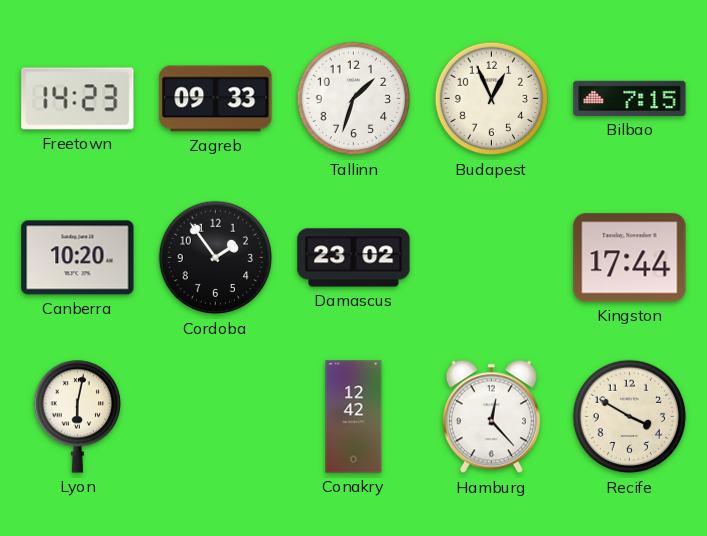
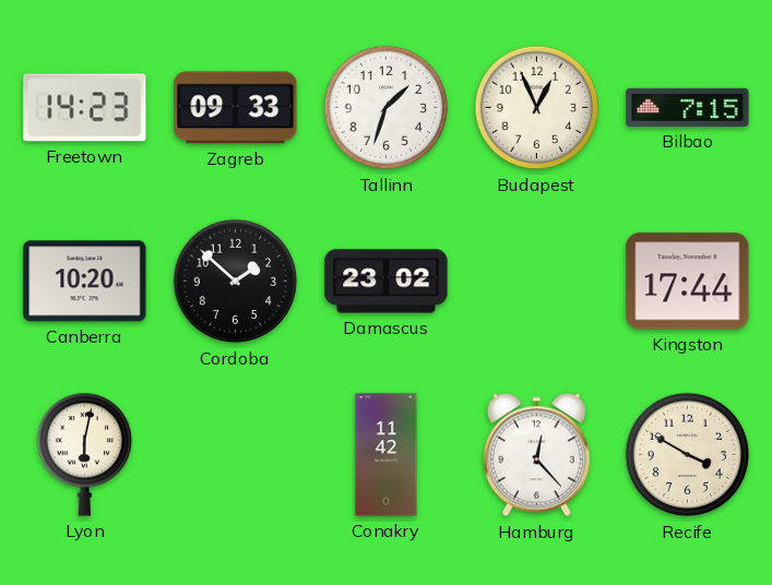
Cordoba: 1:54 -> 1:52 (236, 282)
Conakry: 12:42 -> 11:42 (387, 455)
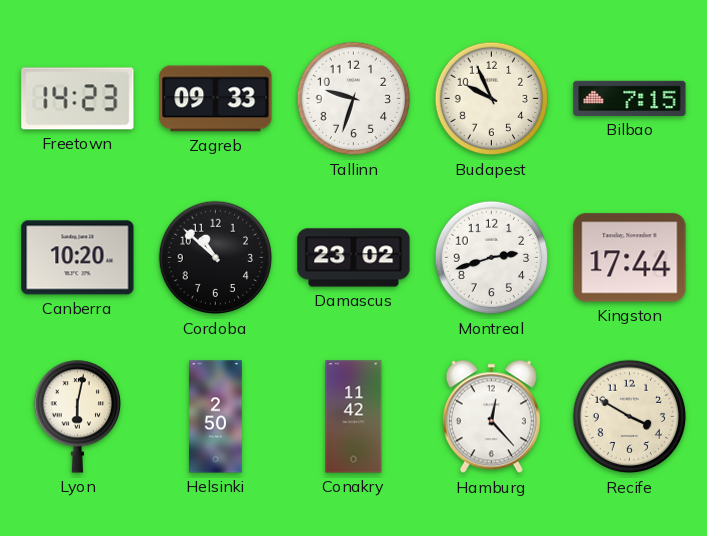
Tallinn: 1:33 -> 9:33 (354, 99)
Budapest: 12:56 -> 9:56 (492, 99)
Cordoba: 1:52 -> 10:52 (216, 258)
Montreal: none -> 2:42 (492, 258)
Helsinki: none -> 2:50 (216, 417)
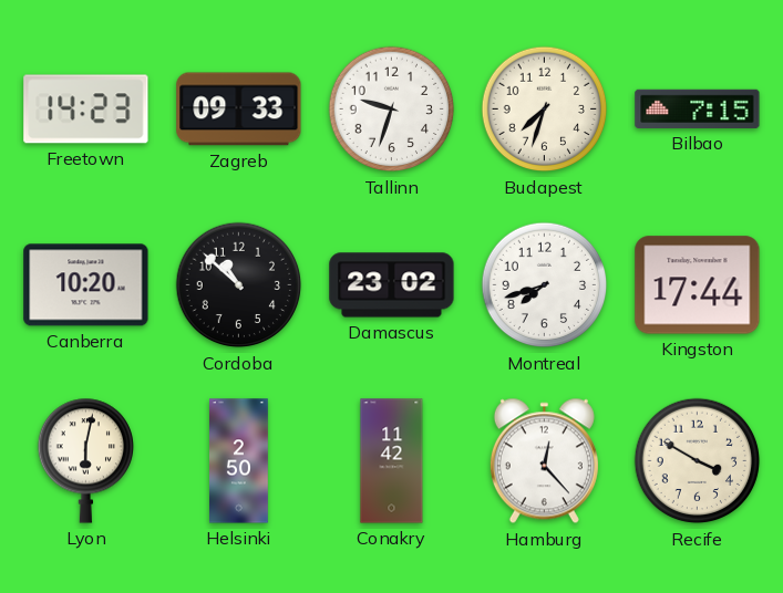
Budapest: 9:56 -> 7:33 (545, 110)
Montreal: 2:42 -> 7:42 (545, 285)
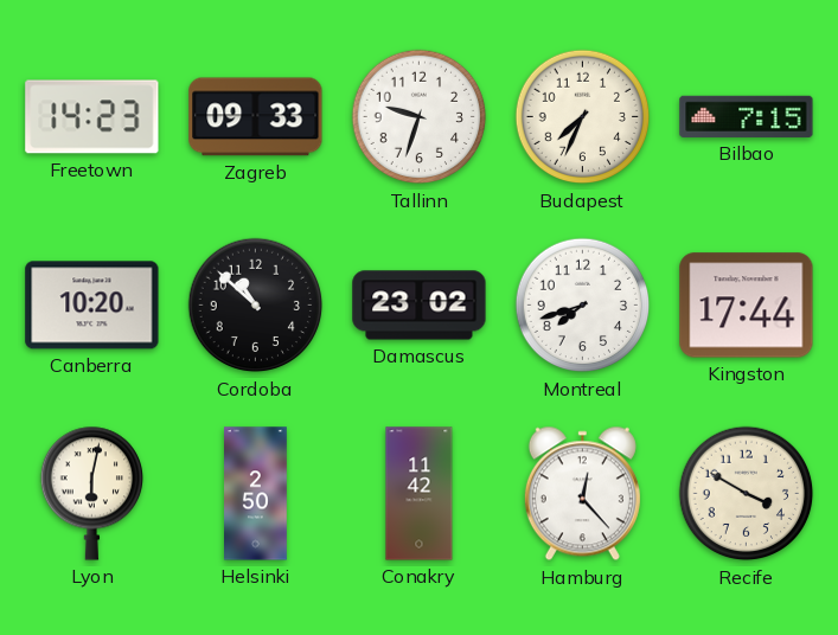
Budapest: 7:33 -> 7:34 (583, 117)
